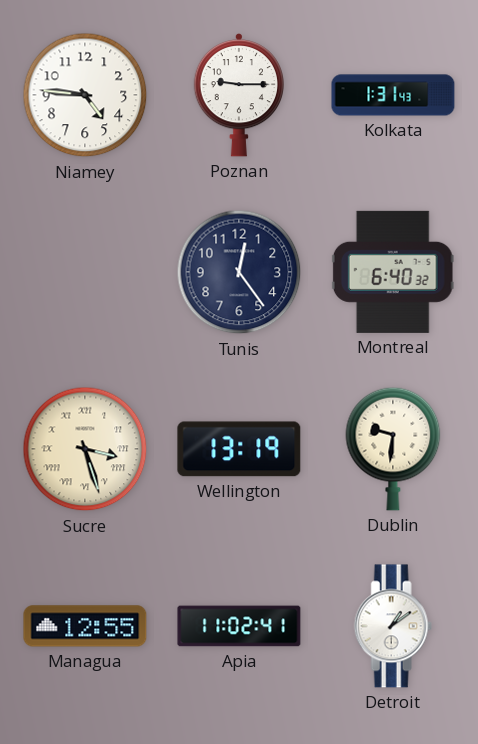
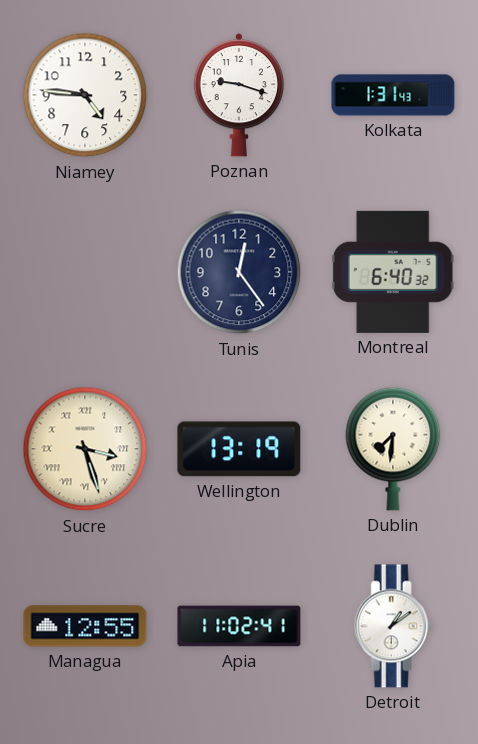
Poznan: 9:15 -> 9:18 (238, 96)
Dublin: 9:31 -> 7:31 (393, 449)
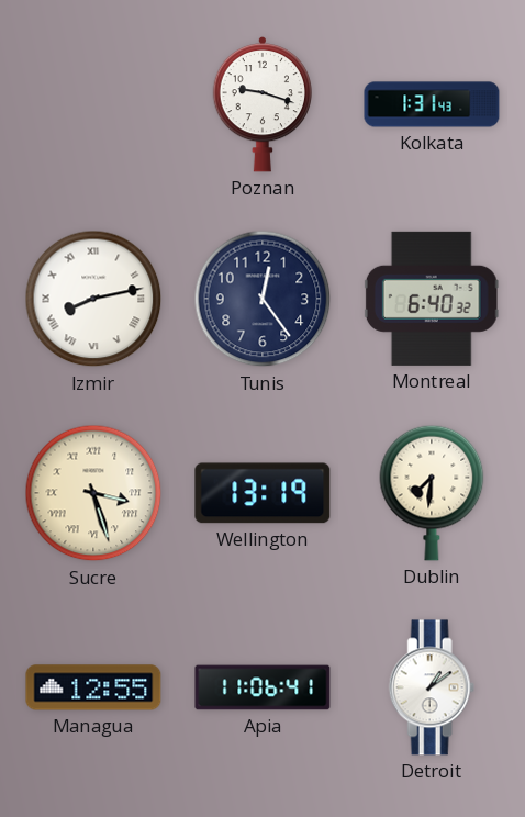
Niamey: 4:46 -> none (85, 95)
Izmir: none -> 8:13 (93, 299)
Apia: 11:02 -> 11:06 (262, 687)
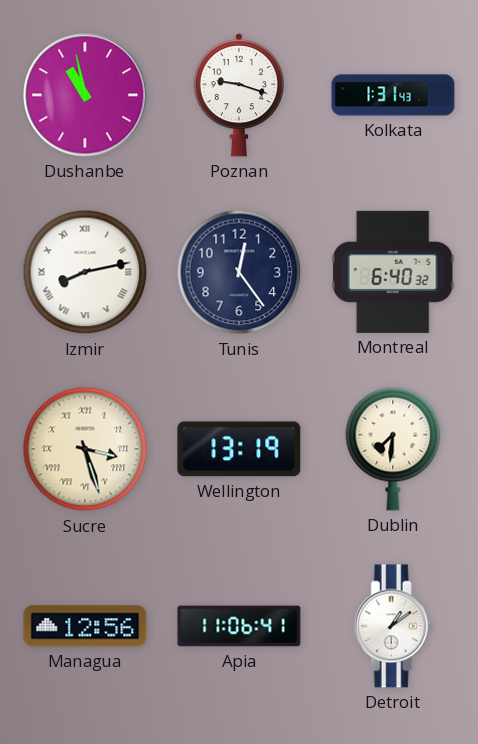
Dushanbe: none -> 10:58 (85, 95)
Managua: 12:55 -> 12:56 (85, 626)
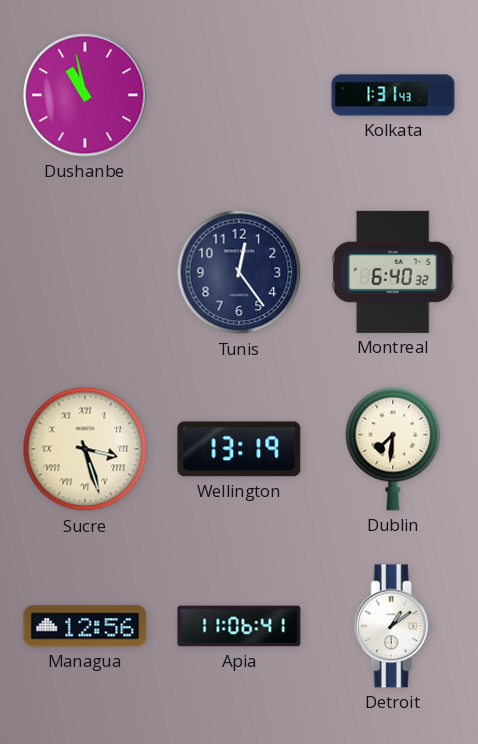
Poznan: 9:18 -> none (238, 96)
Izmir: 8:13 -> none (85, 272)
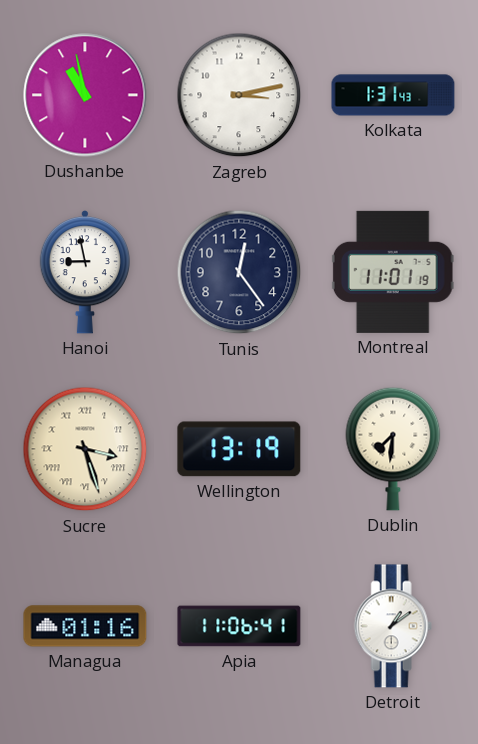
Zagreb: none -> 3:13 (239, 95)
Hanoi: none -> 8:58 (84, 273)
Montreal: 6:40 -> 11:01 (393, 272)
Managua: 12:56 -> 01:16 (85, 626)
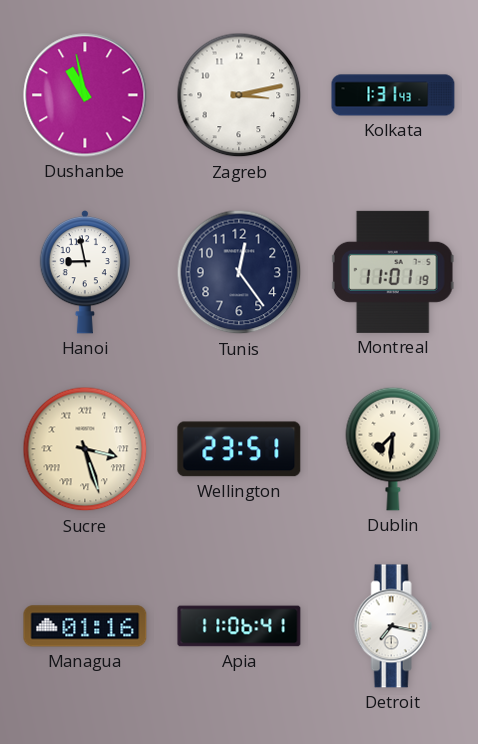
Wellington: 13:19 -> 23:51 (239, 449)
Detroit: 1:09 -> 7:17 (393, 626)
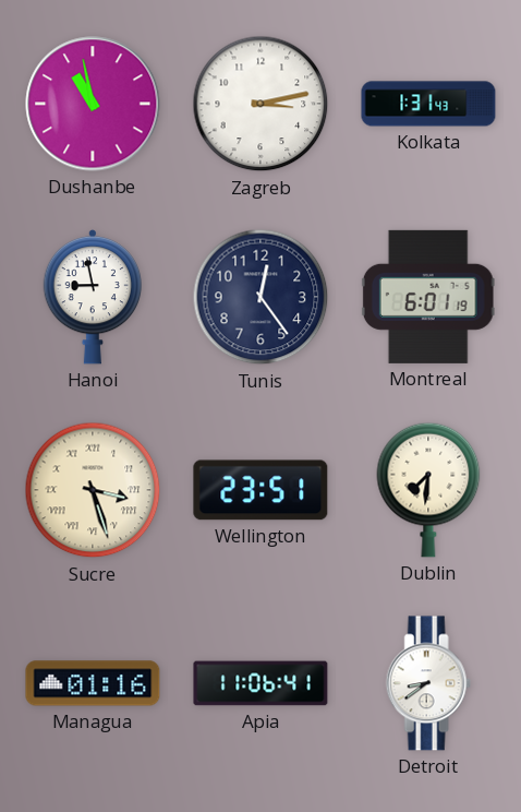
Montreal: 11:01 -> 6:01 (428, 297)
Detroit: 7:17 -> 8:39 (428, 683)
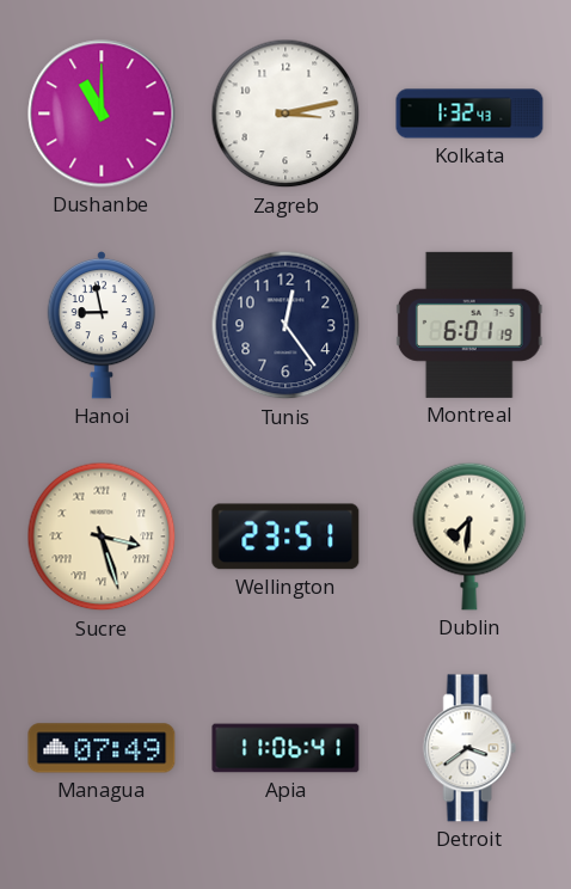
Dushanbe: 10:58 -> 11:00 (102, 114)
Kolkata: 1:31 -> 1:32 (469, 114)
Managua: 01:16 -> 07:49 (102, 748)
Detroit: 8:39 -> 3:39 (469, 748)
